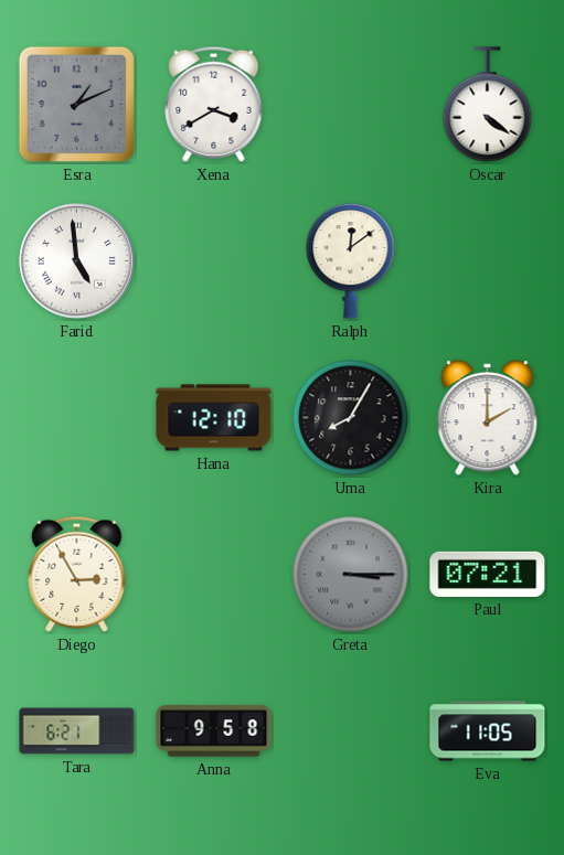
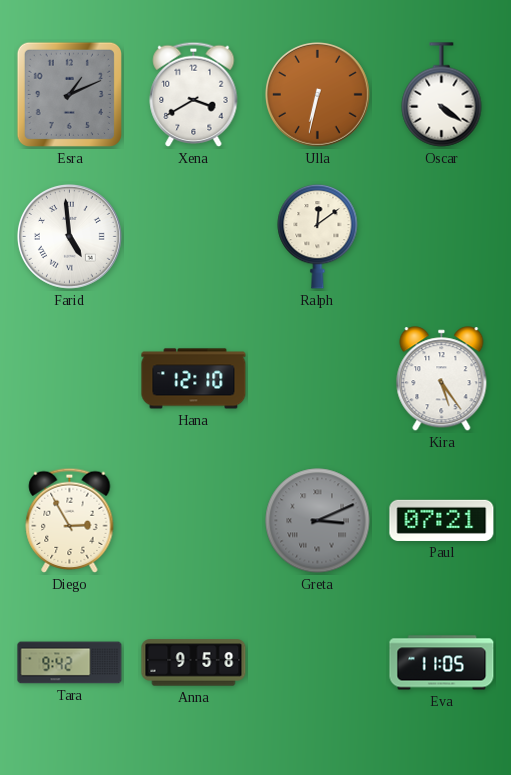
Ulla: none -> 6:32 (317, 94)
Uma: 8:05 -> none (351, 418)
Kira: 2:00 -> 5:24 (442, 379)
Greta: 3:15 -> 3:11 (318, 521)
Tara: 6:21 -> 9:42 (70, 663)
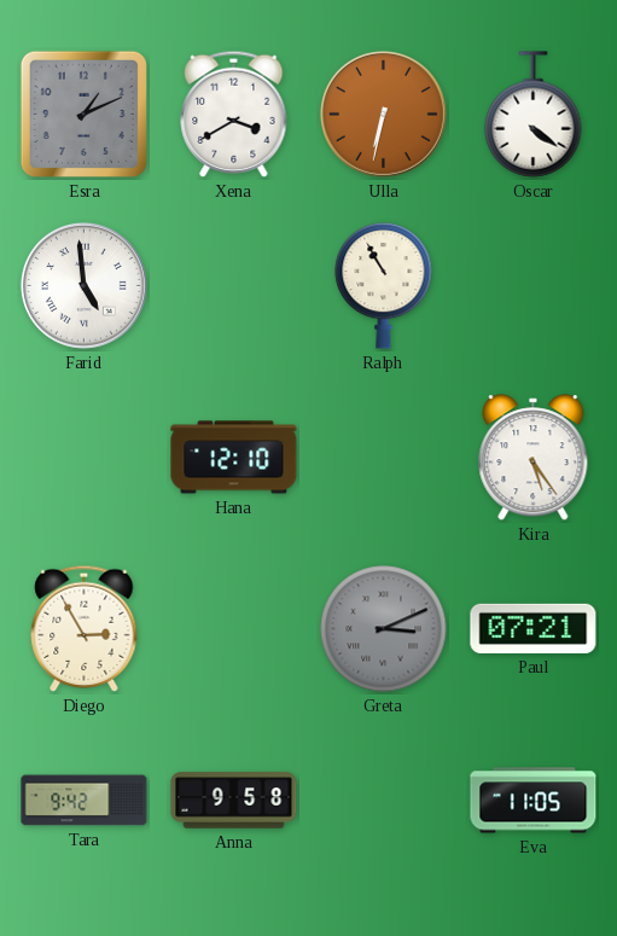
Ralph: 12:09 -> 10:55 (384, 285)
